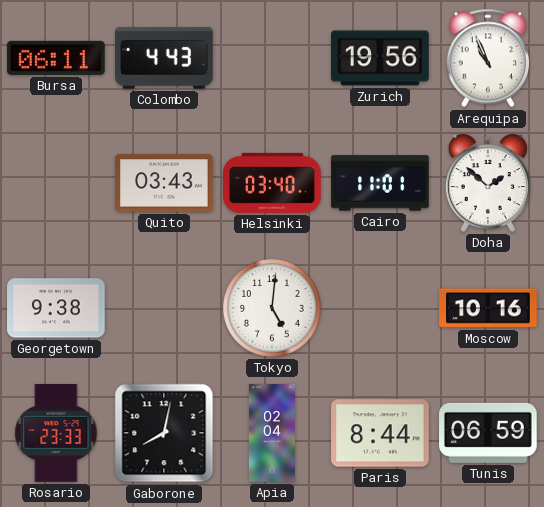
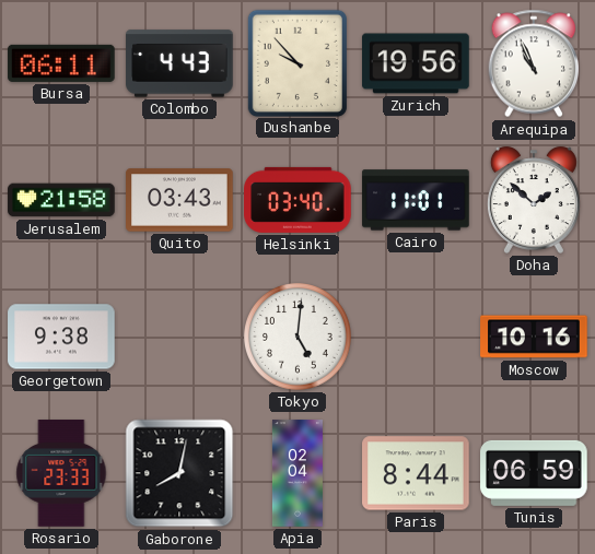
Dushanbe: none -> 9:53 (297, 62)
Jerusalem: none -> 21:58 (61, 200)
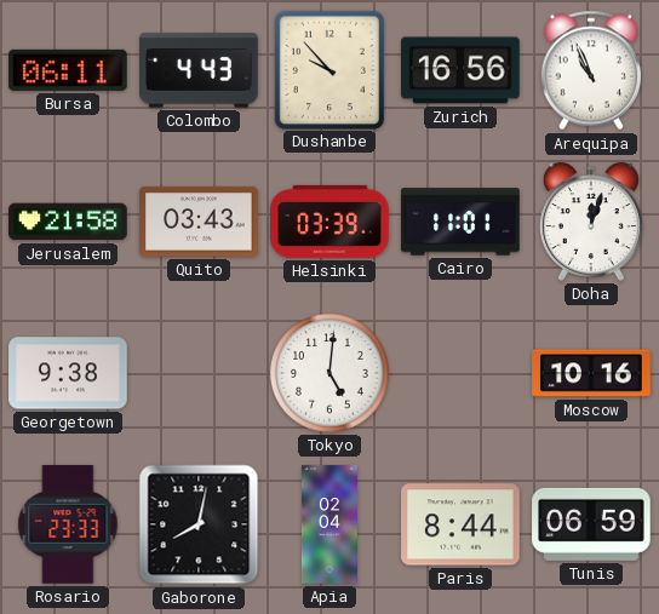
Zurich: 19:56 -> 16:56 (460, 70)
Helsinki: 03:40 -> 03:39 (329, 222)
Doha: 1:52 -> 12:03 (591, 222)
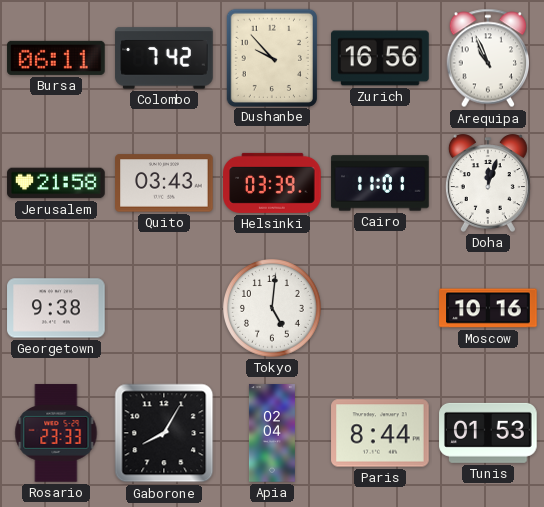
Colombo: 4:43 -> 7:42 (164, 58)
Gaborone: 8:02 -> 8:05 (164, 433)
Tunis: 06:59 -> 01:53 (488, 433)
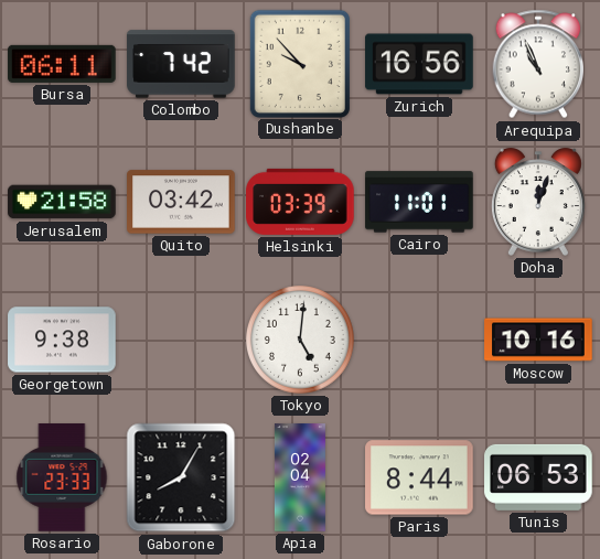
Quito: 03:43 -> 03:42 (181, 202)
Tunis: 01:53 -> 06:53 (538, 477)
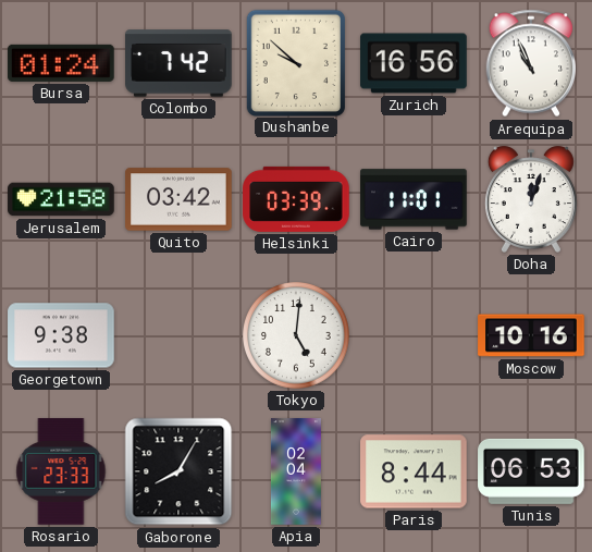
Bursa: 06:11 -> 01:24 (61, 63)
Dushanbe: 9:53 -> 9:52 (296, 62)
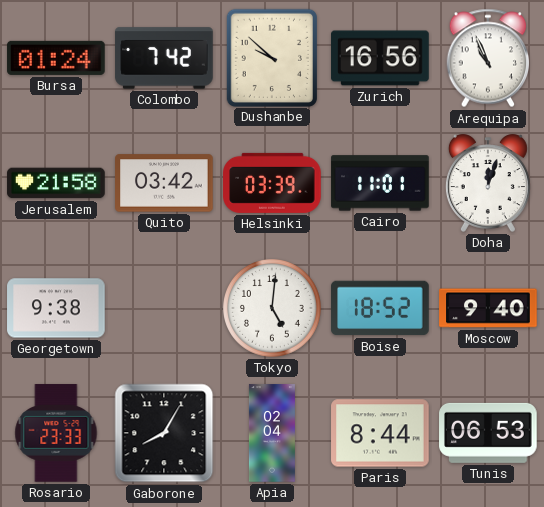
Boise: none -> 18:52 (380, 308)
Moscow: 10:16 -> 9:40 (488, 308)
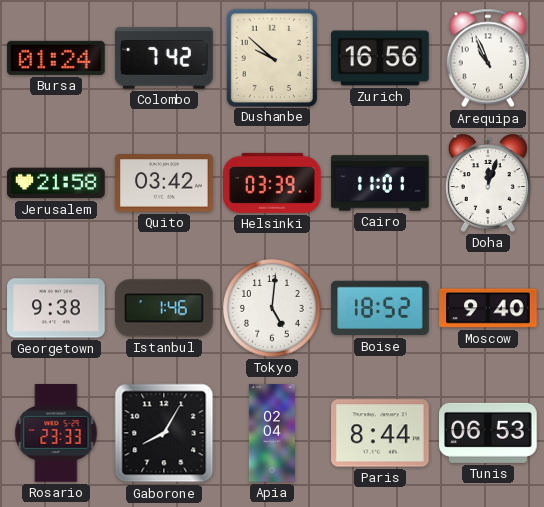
Istanbul: none -> 1:46 (164, 308)
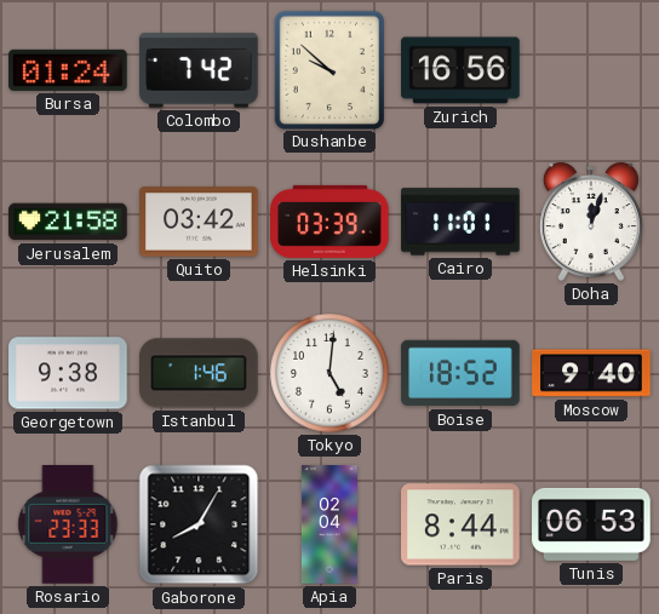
Arequipa: 10:56 -> none (488, 58)
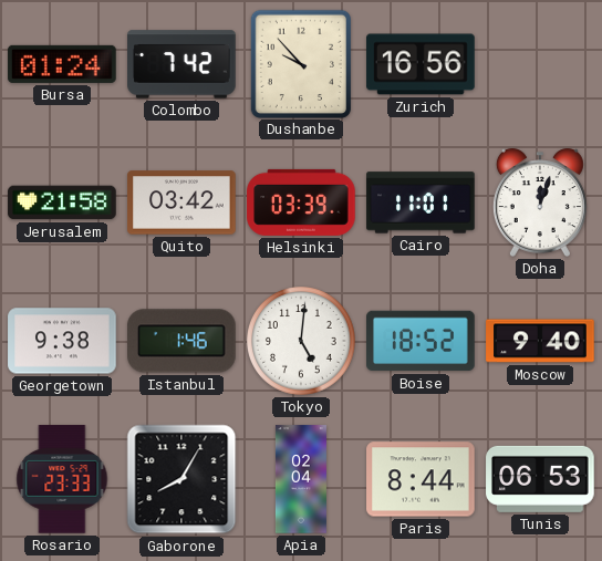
Dushanbe: 9:52 -> 9:53 (301, 63)
